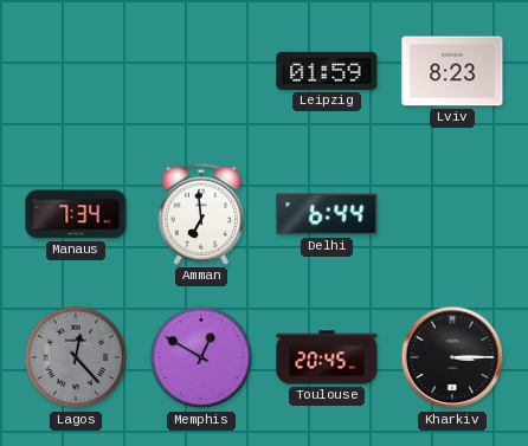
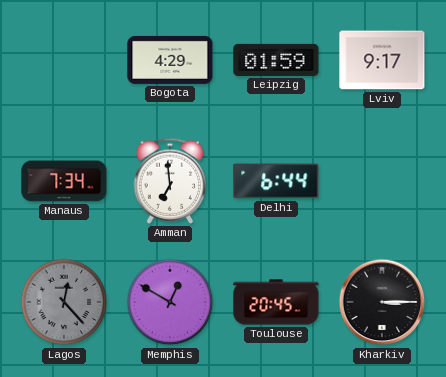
Bogota: none -> 4:29 (170, 60)
Lviv: 8:23 -> 9:17 (382, 60)
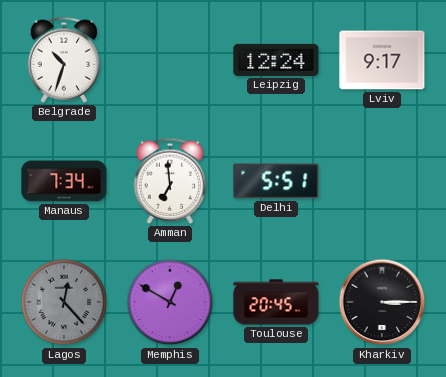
Belgrade: none -> 10:33 (64, 60)
Bogota: 4:29 -> none (170, 60)
Leipzig: 01:59 -> 12:24 (276, 60)
Delhi: 6:44 -> 5:51 (276, 181)
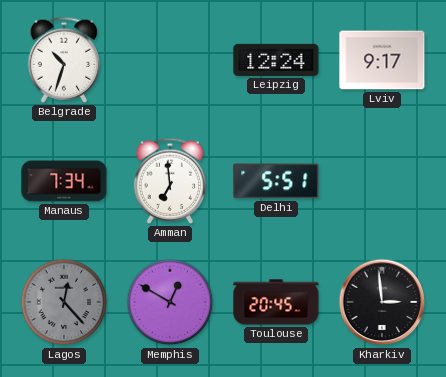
Kharkiv: 3:15 -> 2:59 (382, 302)
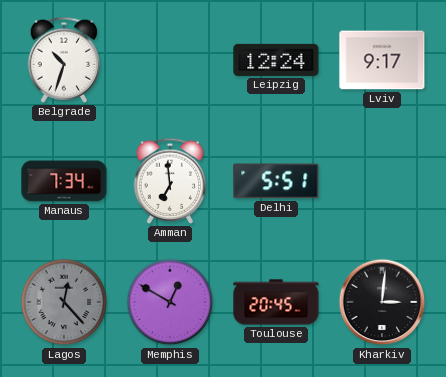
Kharkiv: 2:59 -> 3:01 (382, 302)
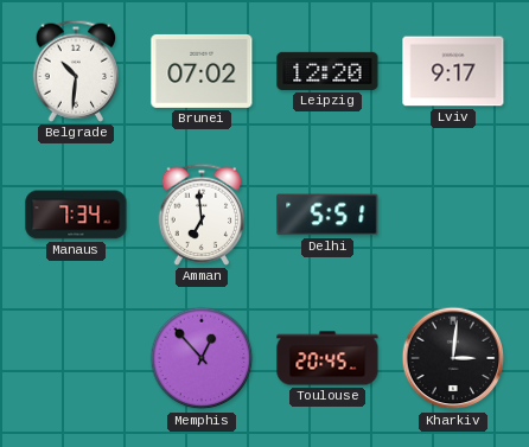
Belgrade: 10:33 -> 10:31 (76, 71)
Brunei: none -> 07:02 (202, 71)
Leipzig: 12:24 -> 12:20 (327, 71)
Lagos: 12:23 -> none (64, 302)
Memphis: 12:50 -> 12:53 (202, 358)
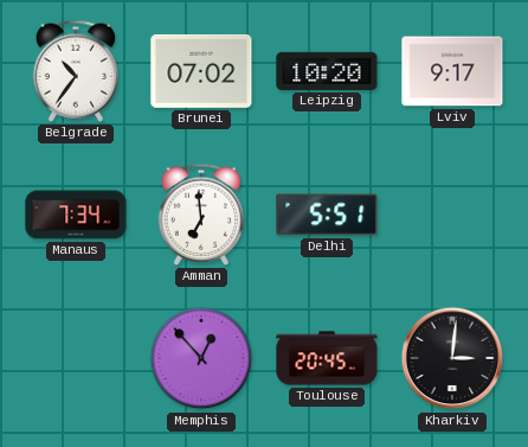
Belgrade: 10:31 -> 10:36 (76, 71)
Leipzig: 12:20 -> 10:20 (327, 71)
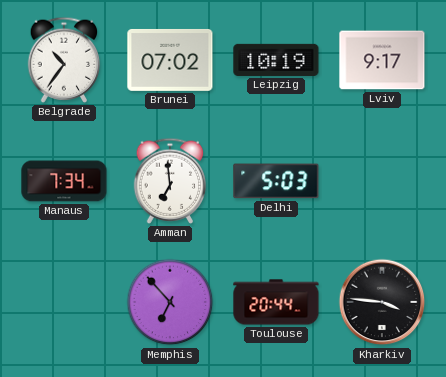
Leipzig: 10:20 -> 10:19 (276, 60)
Delhi: 5:51 -> 5:03 (276, 181)
Memphis: 12:53 -> 6:53 (170, 302)
Toulouse: 20:45 -> 20:44 (276, 302)
Kharkiv: 3:01 -> 3:46 (382, 302)
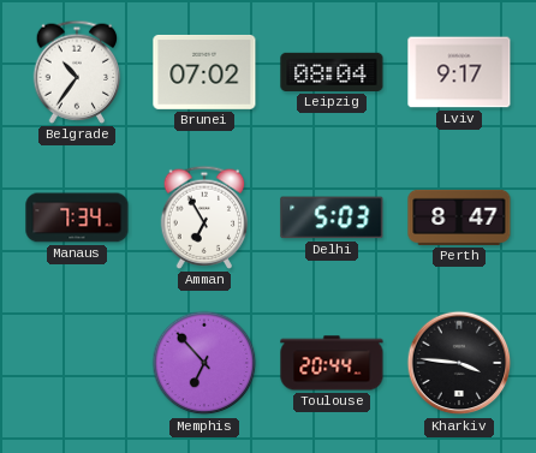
Leipzig: 10:19 -> 08:04 (332, 72)
Amman: 6:59 -> 6:55 (204, 217)
Perth: none -> 8:47 (459, 217)
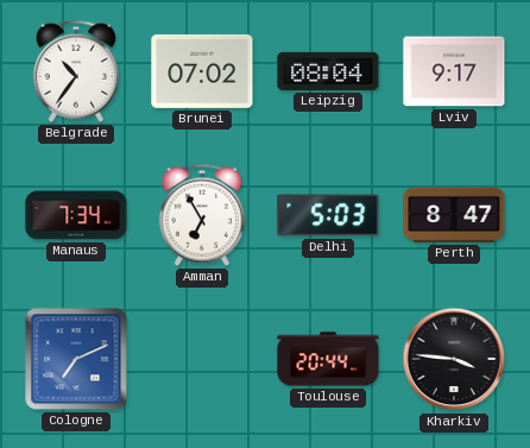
Cologne: none -> 7:11 (76, 359)
Memphis: 6:53 -> none (204, 363)
